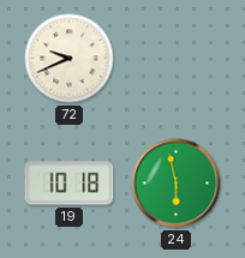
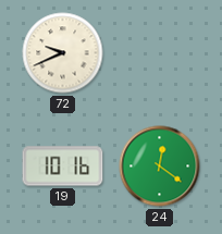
19: 10:18 -> 10:16 (63, 167)
24: 5:58 -> 12:21 (160, 167)
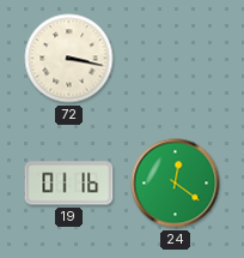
72: 9:41 -> 3:17 (69, 59)
19: 10:16 -> 01:16 (69, 184)
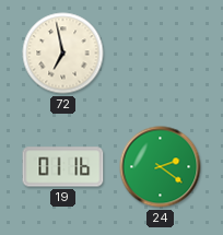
72: 3:17 -> 6:58 (63, 54)
24: 12:21 -> 2:21 (161, 167)
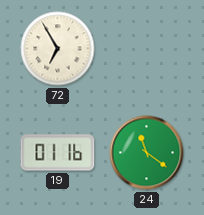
72: 6:58 -> 6:55 (58, 49)
24: 2:21 -> 11:21 (147, 153)
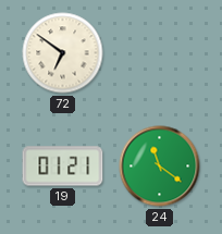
72: 6:55 -> 6:51 (63, 53)
19: 01:16 -> 01:21 (63, 167)
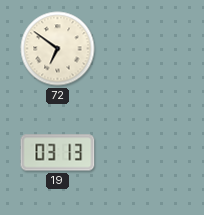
19: 01:21 -> 03:13 (58, 153)
24: 11:21 -> none (160, 167)
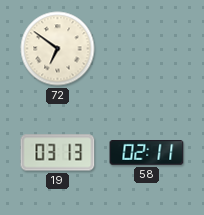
58: none -> 02:11 (147, 153)
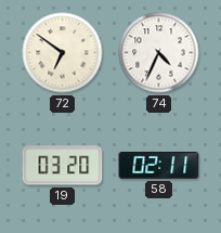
74: none -> 4:34 (159, 53)
19: 03:13 -> 03:20 (63, 166)
